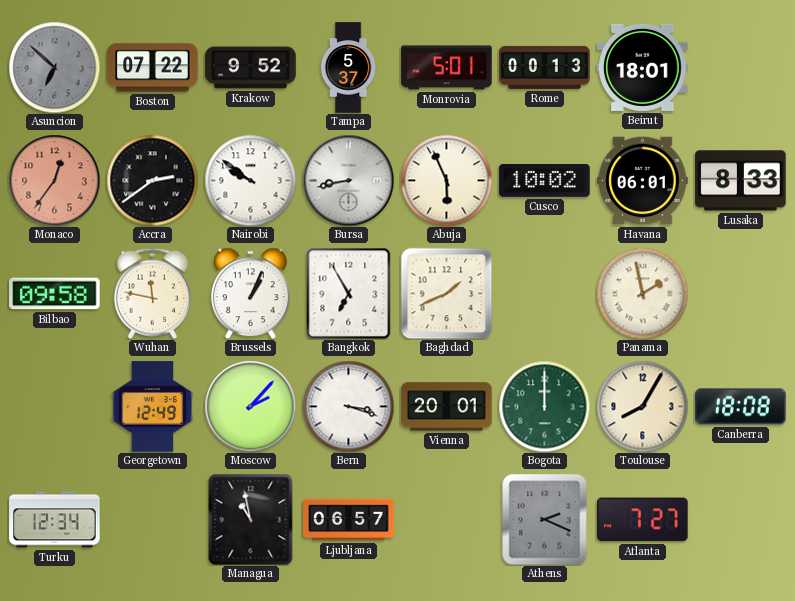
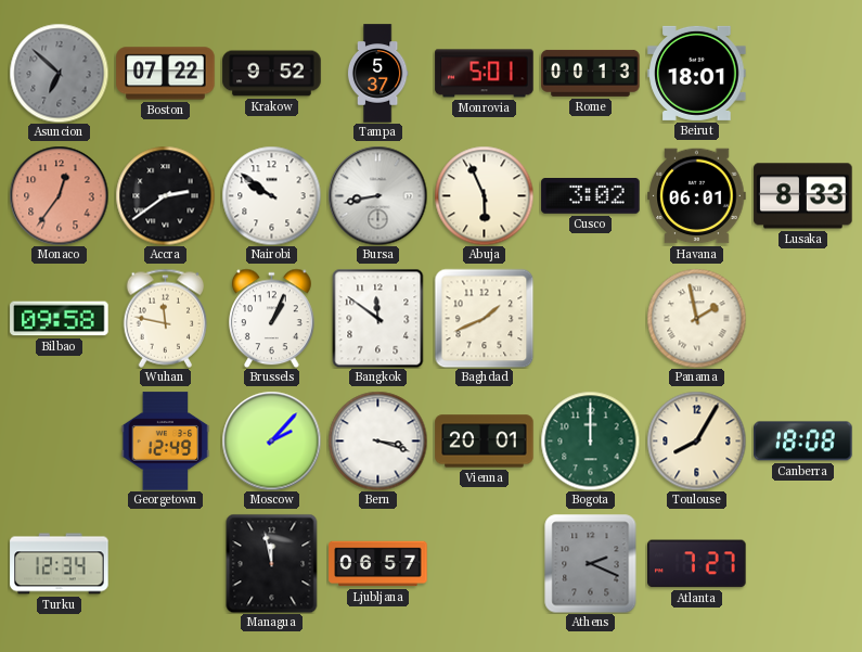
Cusco: 10:02 -> 3:02 (591, 196)
Bangkok: 6:55 -> 11:51 (378, 318)
Managua: 10:58 -> 11:58 (272, 563)
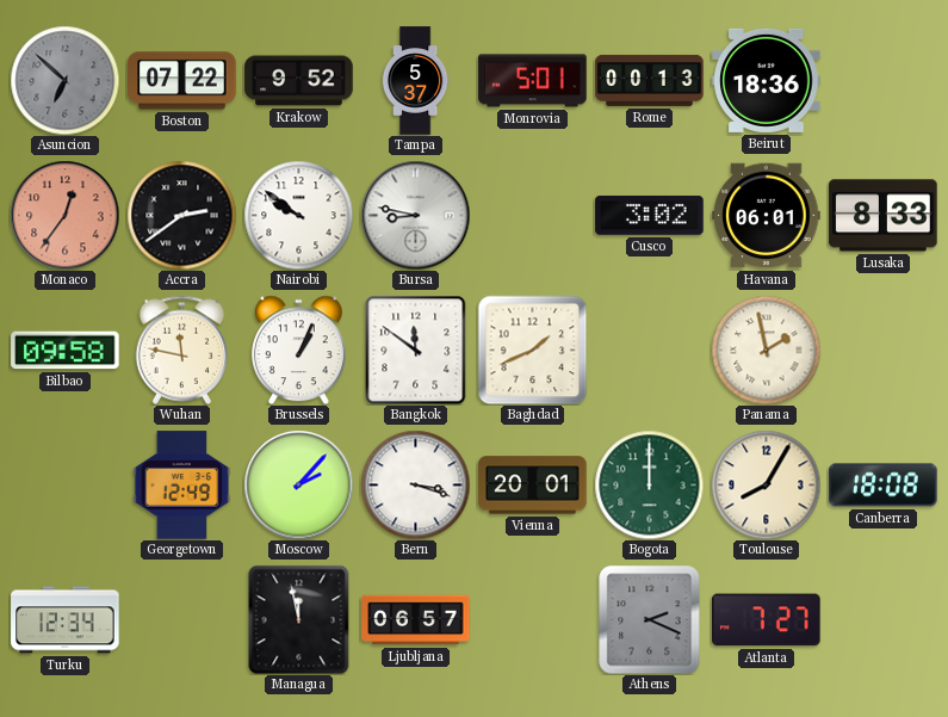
Beirut: 18:01 -> 18:36 (767, 80)
Bursa: 8:43 -> 8:47 (415, 215)
Abuja: 5:56 -> none (484, 195)
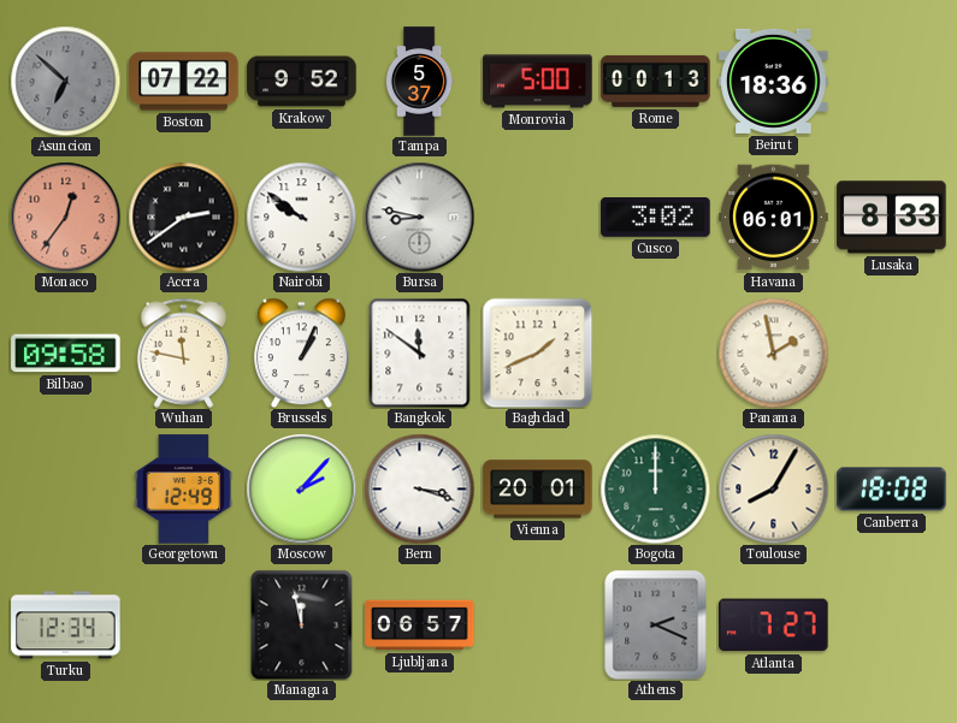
Monrovia: 5:01 -> 5:00 (538, 82)
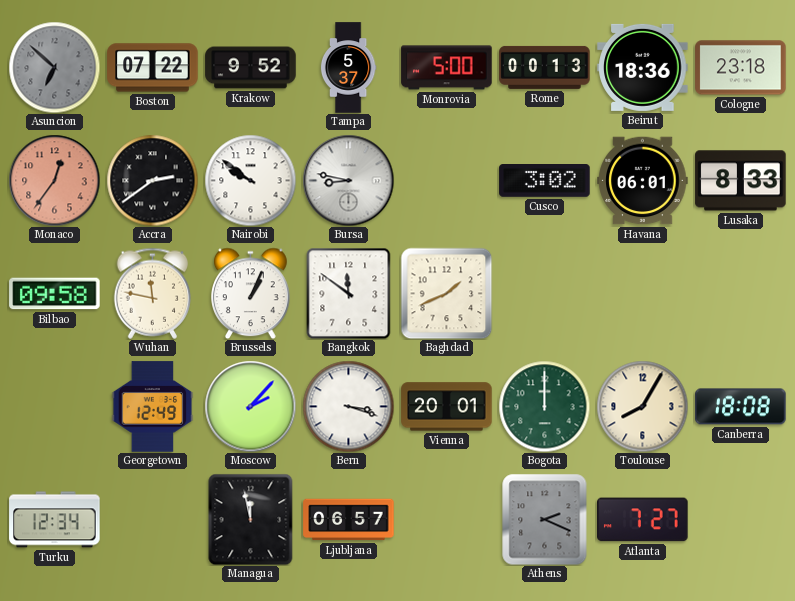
Cologne: none -> 23:18 (741, 68)
Panama: 1:58 -> none (773, 352)
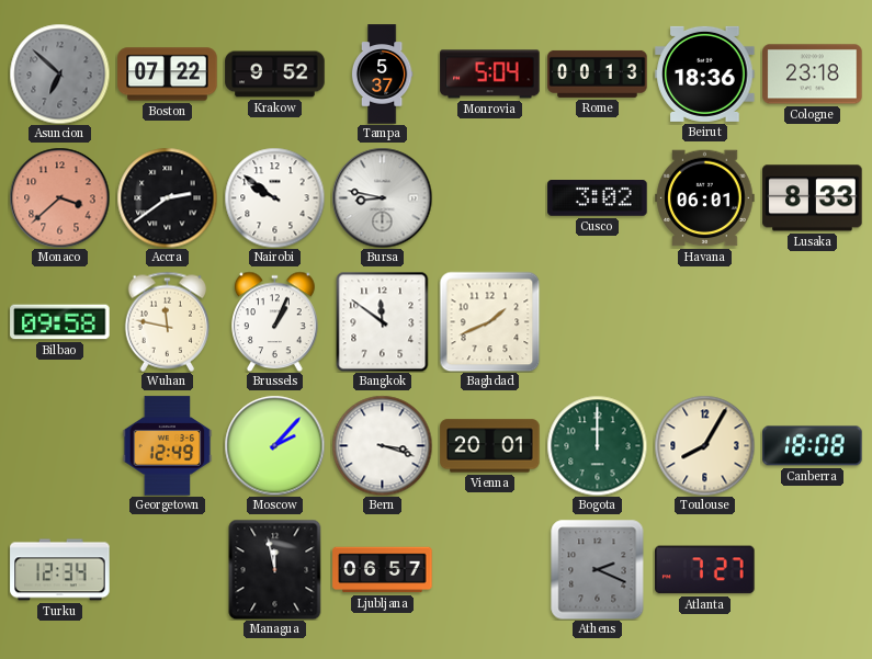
Monrovia: 5:00 -> 5:04 (490, 75)
Monaco: 12:36 -> 3:38 (59, 197)
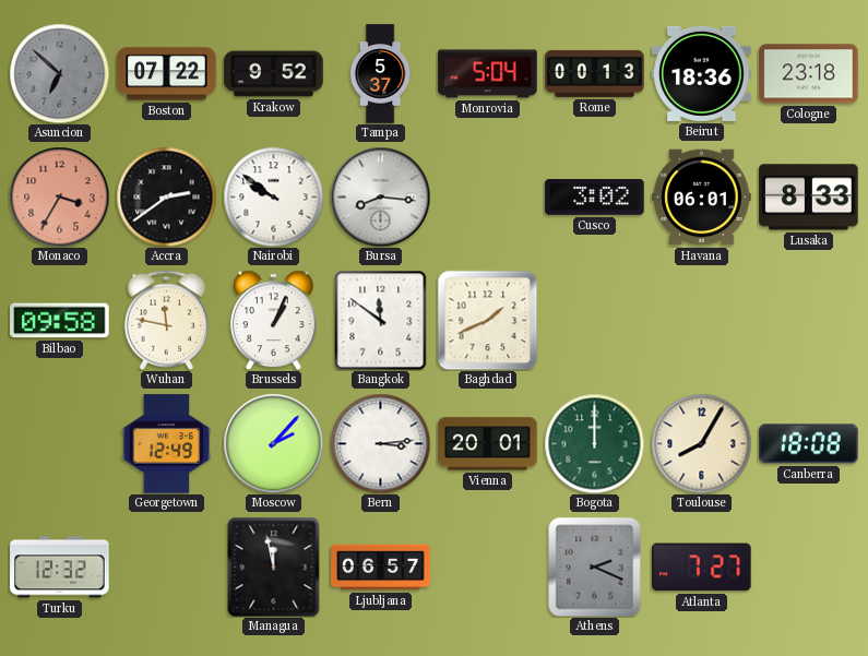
Monaco: 3:38 -> 3:35 (59, 196)
Bursa: 8:47 -> 8:16 (380, 196)
Bern: 3:18 -> 3:14 (380, 443)
Turku: 12:34 -> 12:32 (60, 568)
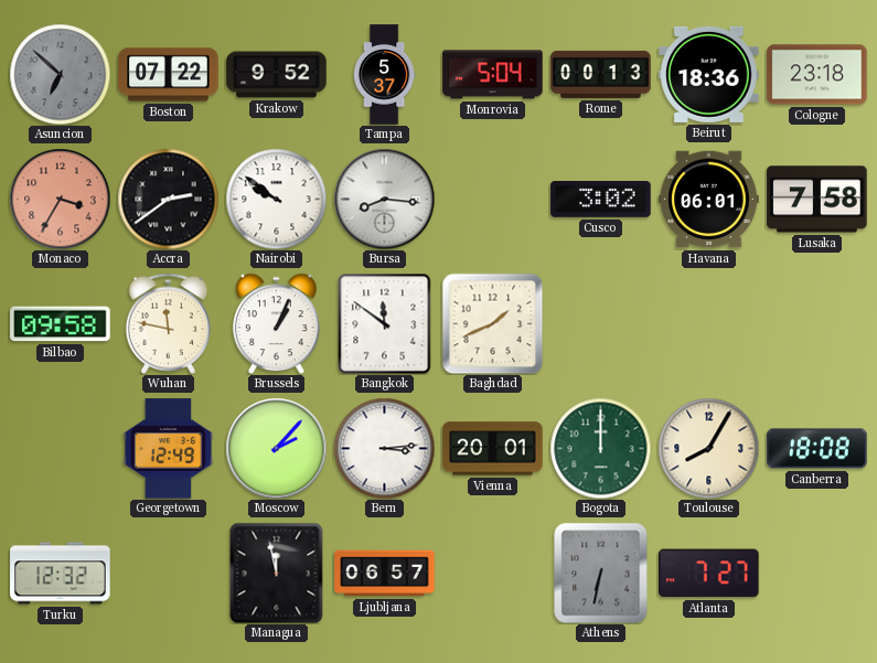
Lusaka: 8:33 -> 7:58 (817, 200)
Athens: 2:19 -> 6:32 (601, 573)
